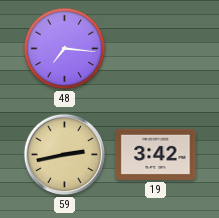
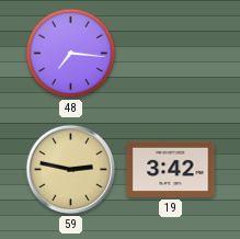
59: 2:43 -> 2:47 (71, 170)
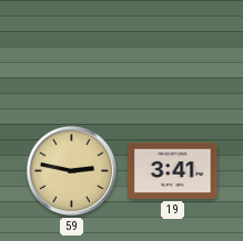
48: 7:16 -> none (71, 54)
19: 3:42 -> 3:41 (173, 170)
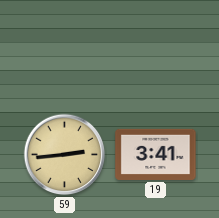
59: 2:47 -> 2:44 (65, 155)
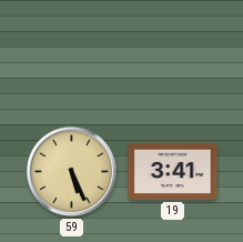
59: 2:44 -> 5:26 (72, 172)
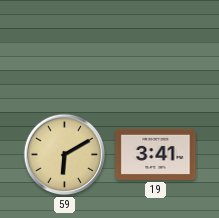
59: 5:26 -> 6:10 (65, 155)
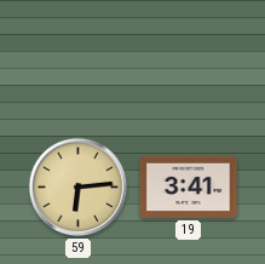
59: 6:10 -> 6:14 (79, 188)
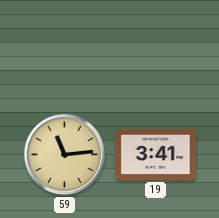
59: 6:14 -> 11:14 (65, 155)
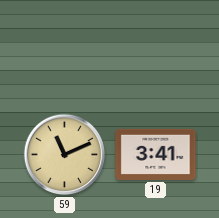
59: 11:14 -> 11:11 (65, 155)
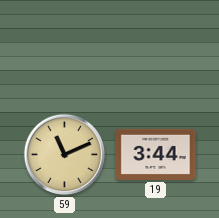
19: 3:41 -> 3:44 (156, 154)
